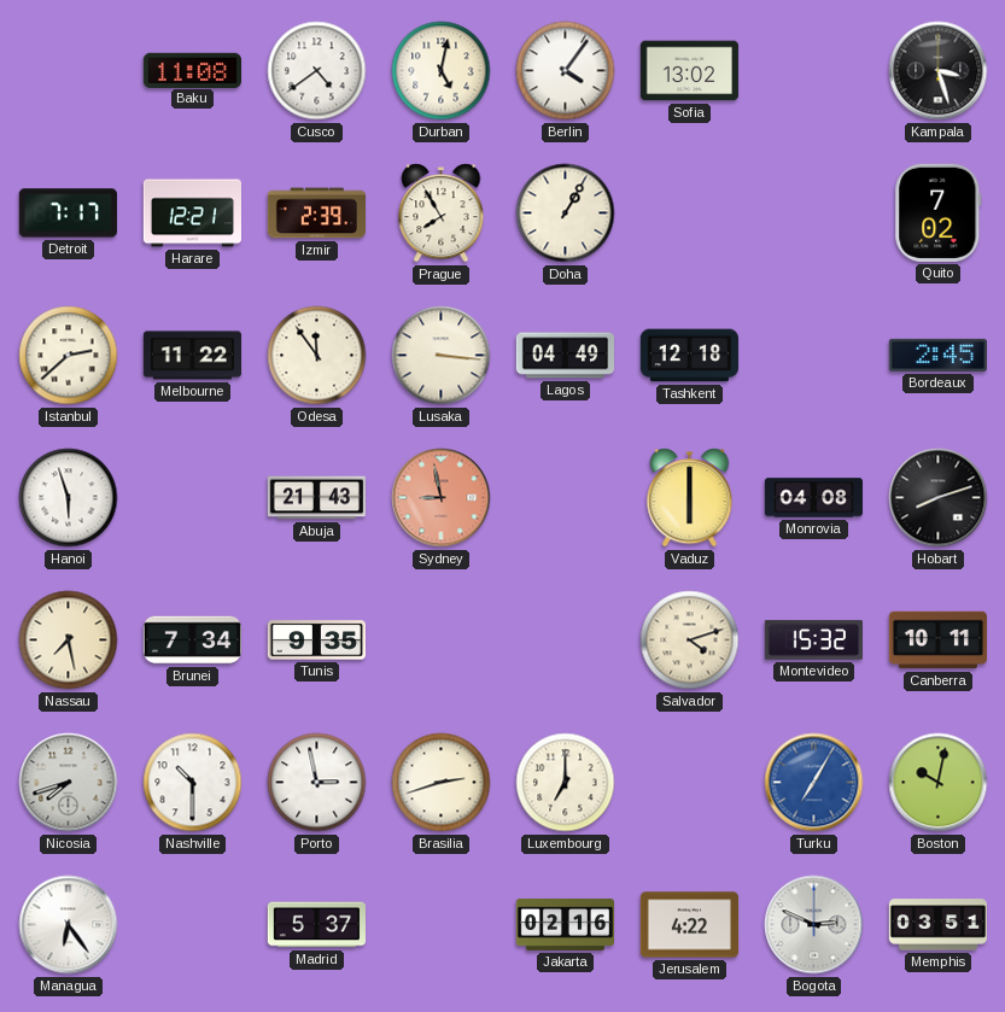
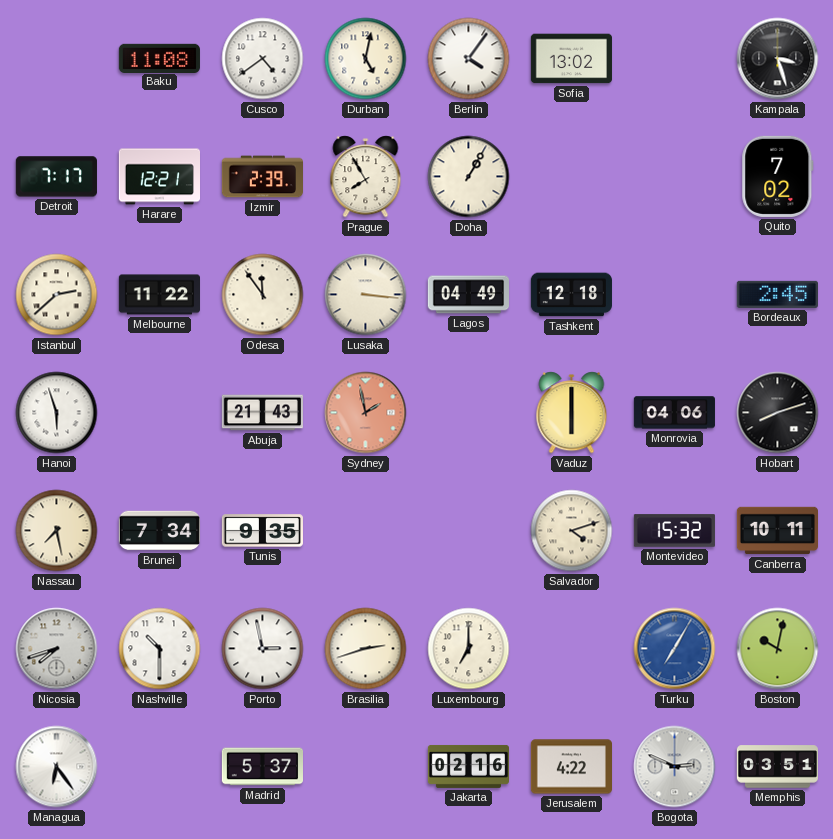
Sydney: 8:58 -> 1:58 (366, 413)
Monrovia: 04:08 -> 04:06 (674, 413)
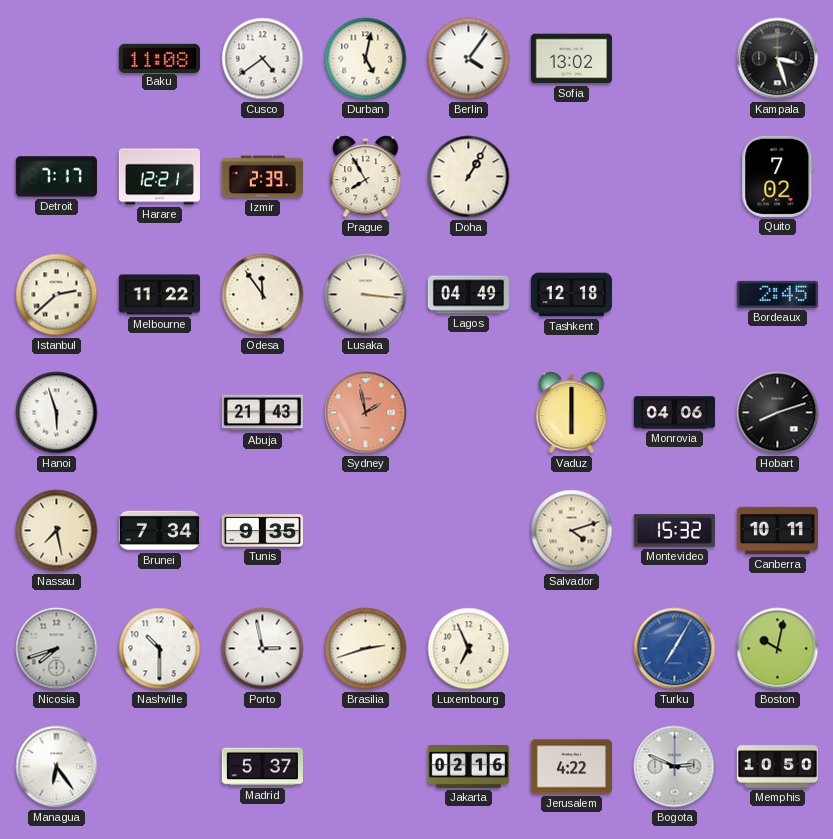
Luxembourg: 7:00 -> 6:56 (469, 649)
Memphis: 03:51 -> 10:50 (777, 767)
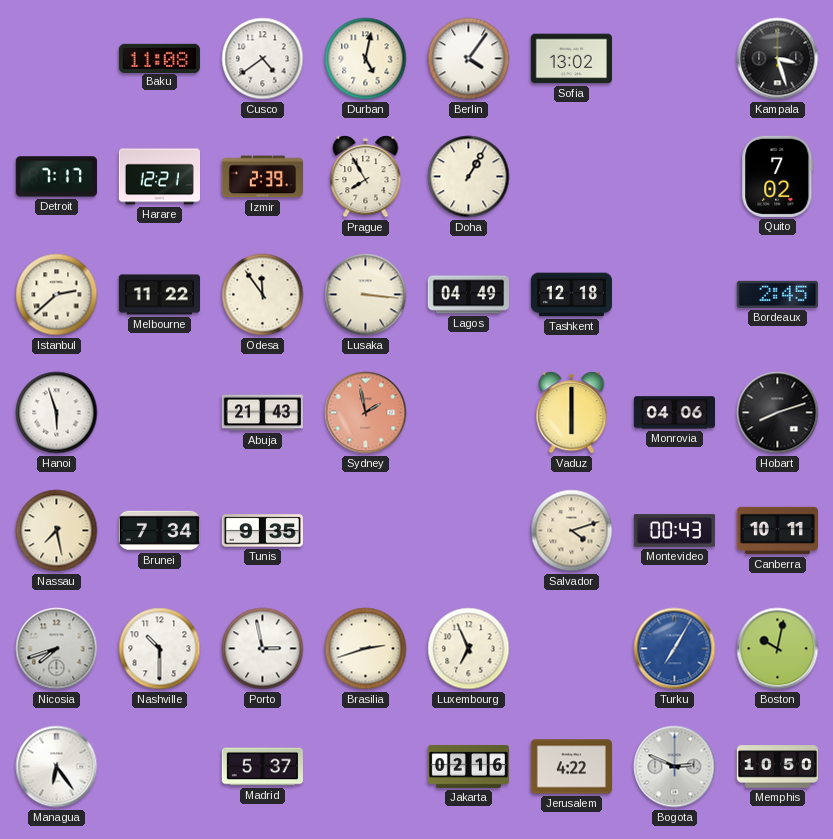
Montevideo: 15:32 -> 00:43 (674, 531)
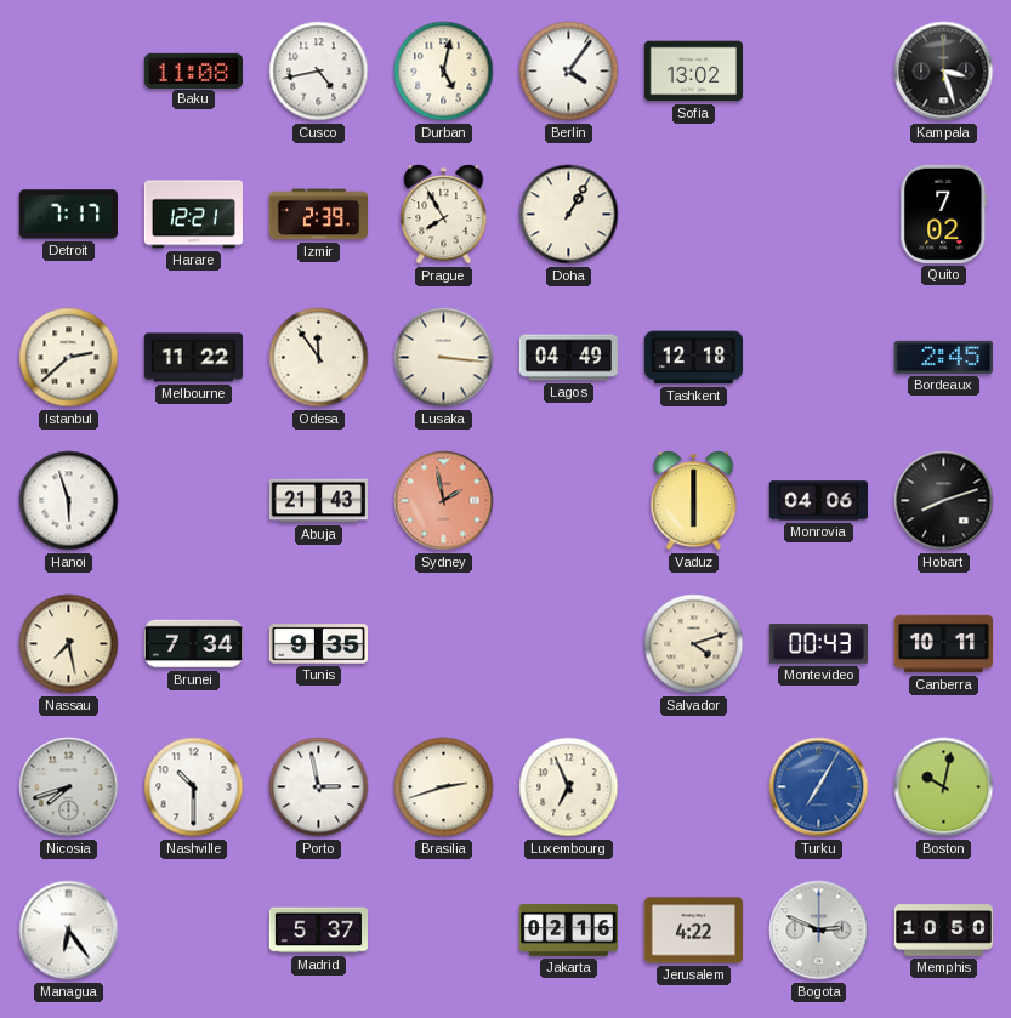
Cusco: 4:39 -> 4:43 (319, 72)
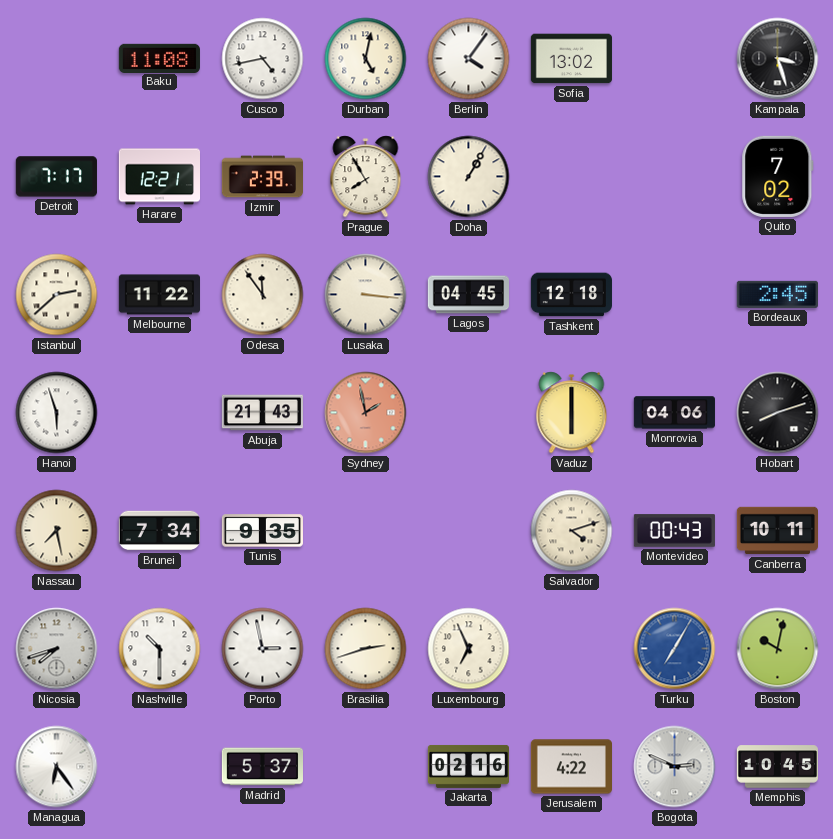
Lagos: 04:49 -> 04:45 (468, 295)
Memphis: 10:50 -> 10:45 (777, 767)
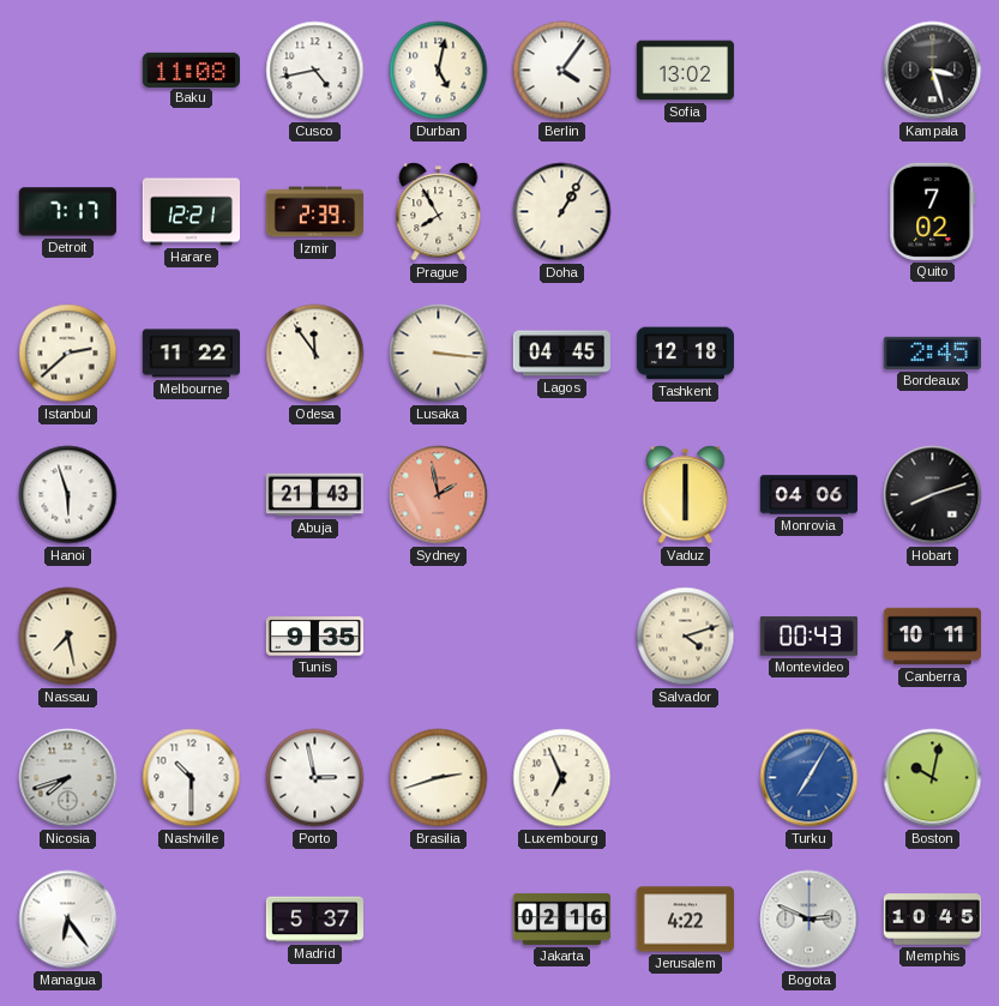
Brunei: 7:34 -> none (159, 531)
